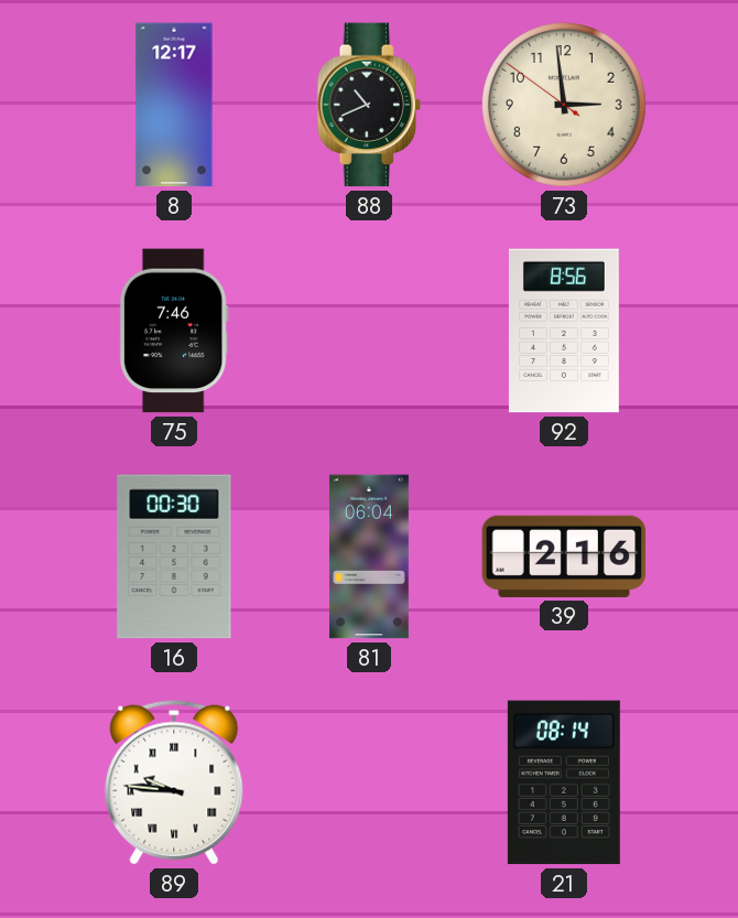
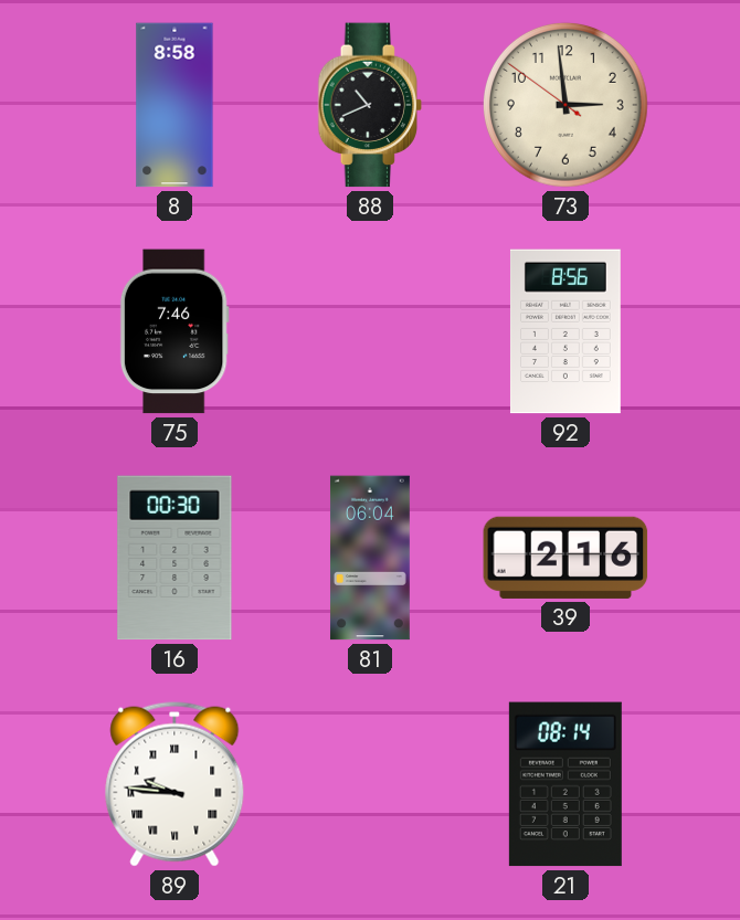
8: 12:17 -> 8:58 (175, 105)
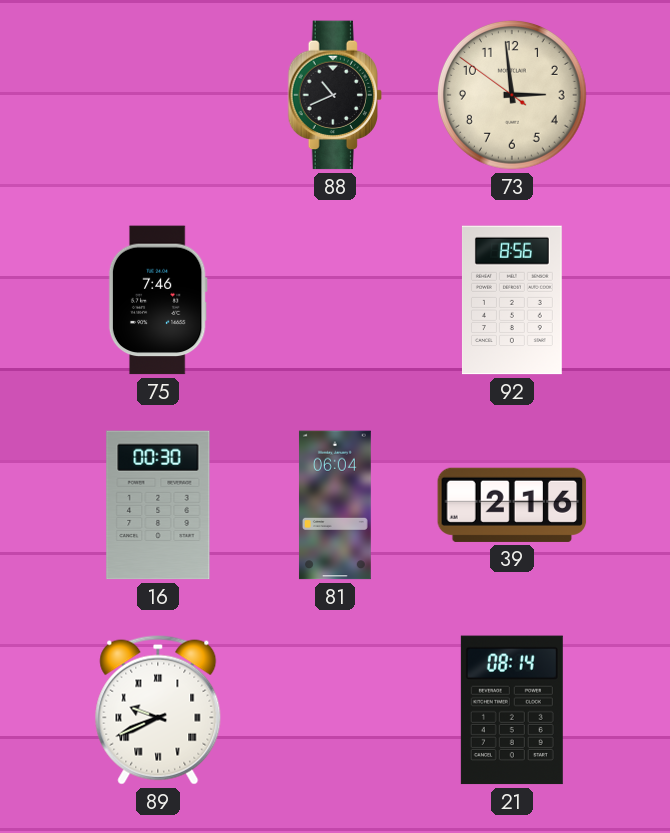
8: 8:58 -> none (175, 105)
89: 9:46 -> 9:41 (158, 710)
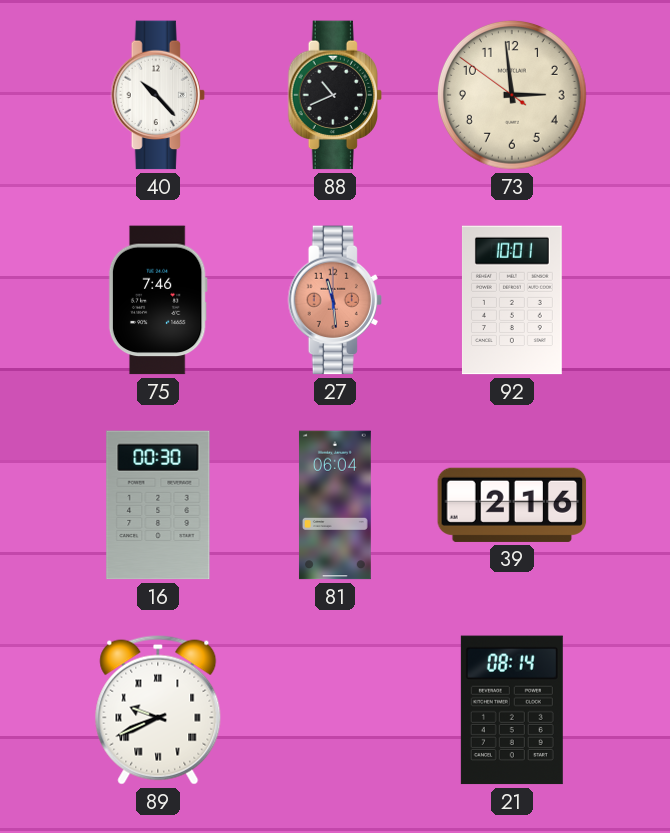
40: none -> 10:23 (158, 95)
27: none -> 11:29 (335, 300)
92: 8:56 -> 10:01 (512, 300)
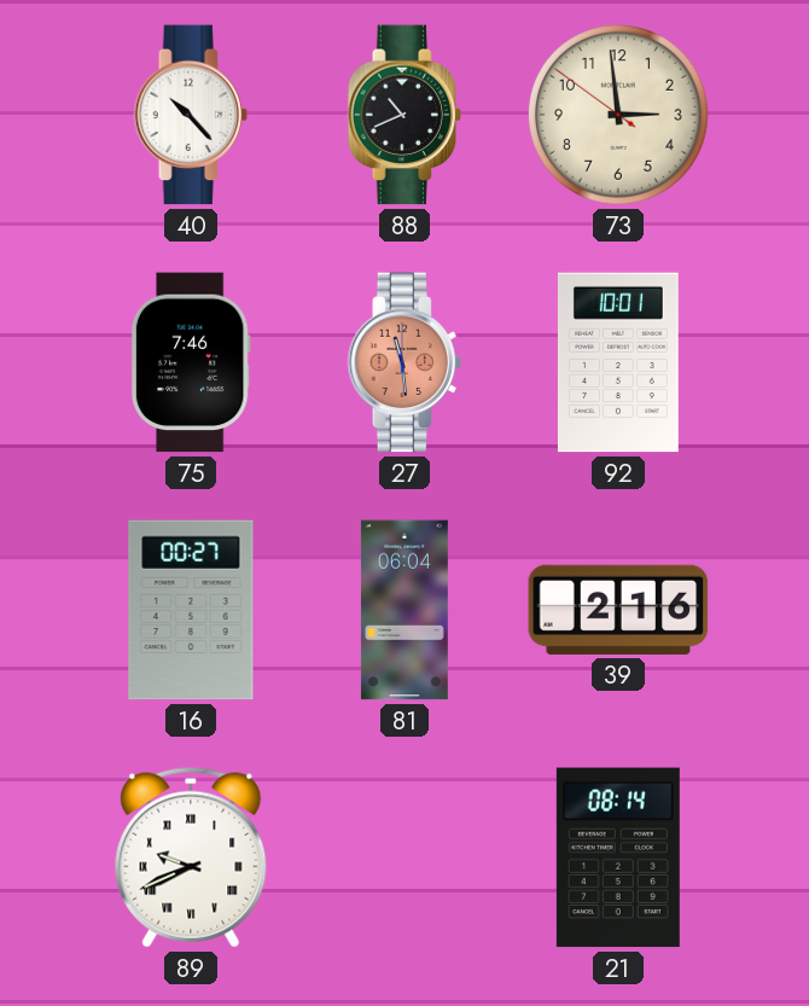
16: 00:30 -> 00:27 (191, 610)
